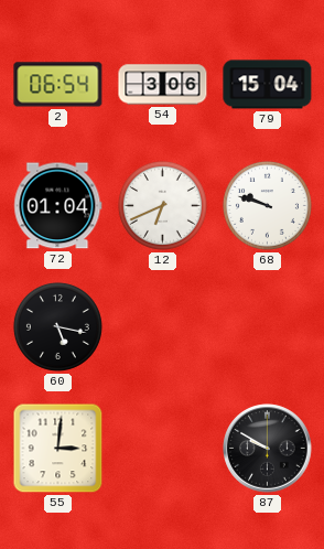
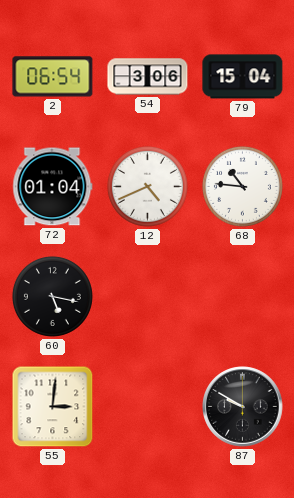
12: 6:41 -> 4:41 (147, 186)
68: 9:48 -> 10:46 (242, 186)
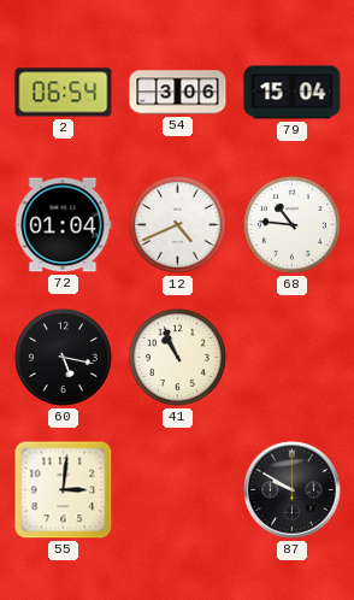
41: none -> 10:56 (177, 357)
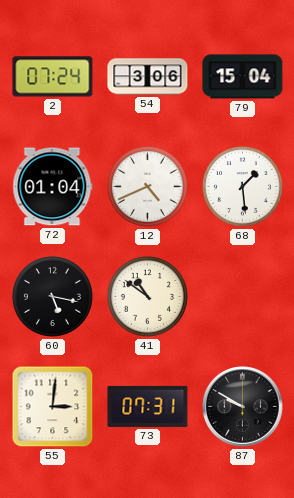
2: 06:54 -> 07:24 (53, 77)
68: 10:46 -> 1:29 (242, 186)
41: 10:56 -> 10:51 (147, 296)
73: none -> 07:31 (148, 406)
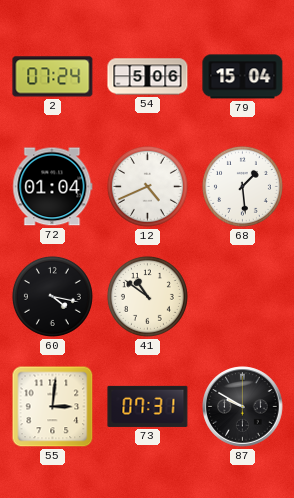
54: 3:06 -> 5:06 (148, 77)
60: 5:17 -> 4:17 (52, 296)
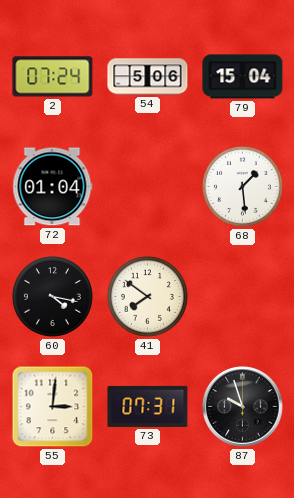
12: 4:41 -> none (147, 186)
41: 10:51 -> 7:51 (147, 296)
87: 9:50 -> 9:57 (243, 407)
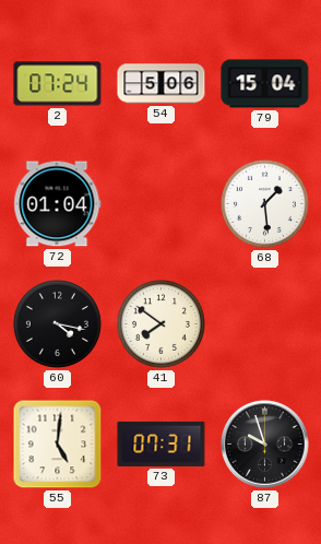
55: 3:01 -> 5:01 (58, 445)
